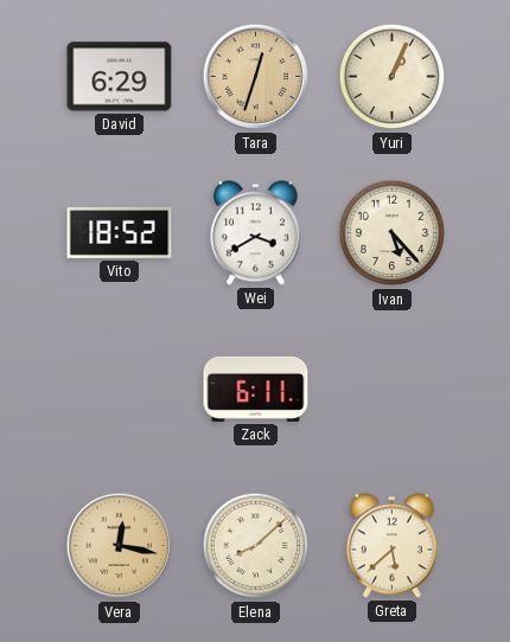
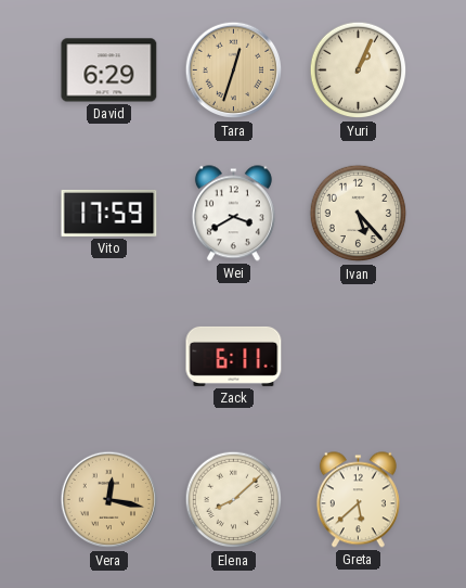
Vito: 18:52 -> 17:59 (109, 213)
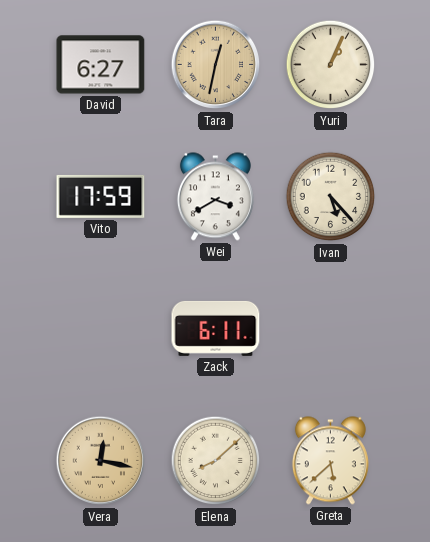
David: 6:29 -> 6:27 (101, 65)
Tara: 12:33 -> 12:32 (216, 65)
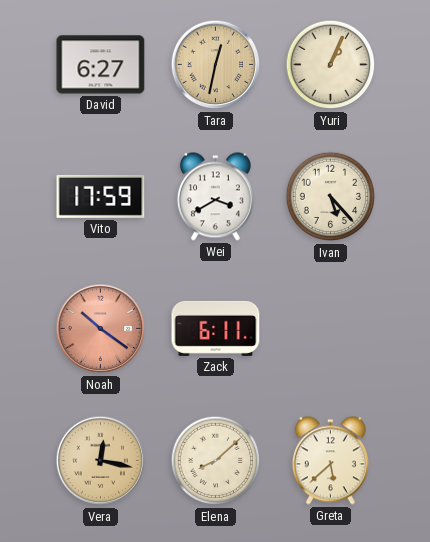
Noah: none -> 10:21 (101, 329)
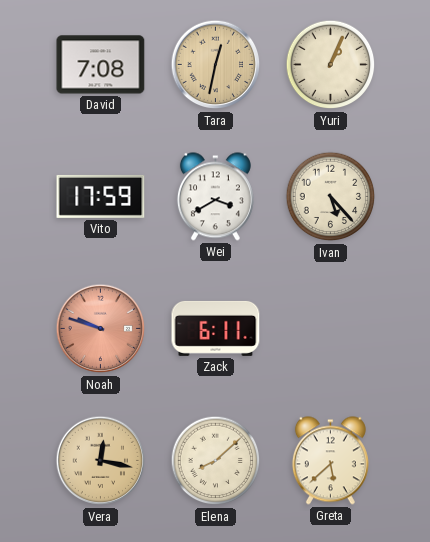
David: 6:27 -> 7:08 (101, 65)
Noah: 10:21 -> 9:48 (101, 329)
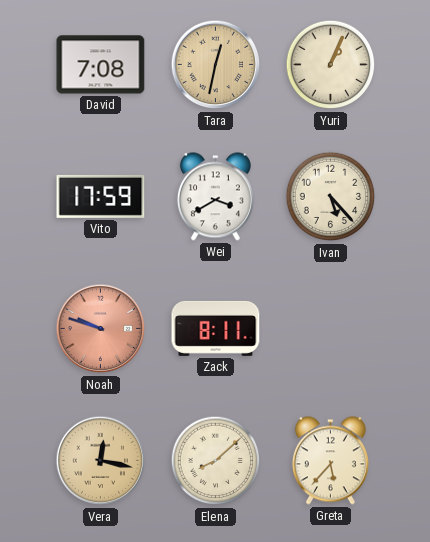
Zack: 6:11 -> 8:11 (216, 328)
Greta: 5:38 -> 5:37 (330, 461)
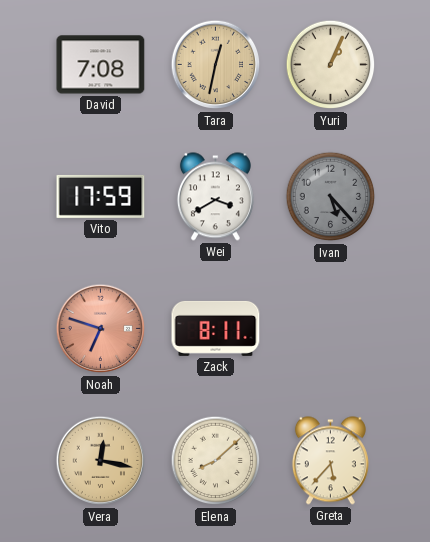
Ivan dial: cream -> grey (331, 197)
Noah: 9:48 -> 6:48 (101, 329)
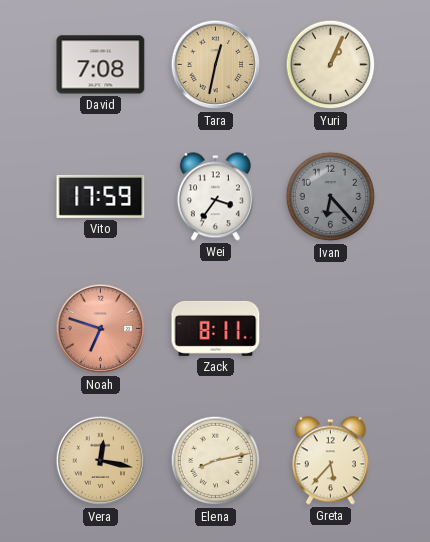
Wei: 3:40 -> 3:36 (215, 197)
Ivan: 5:23 -> 6:23 (331, 197)
Elena: 8:08 -> 8:13 (216, 461)
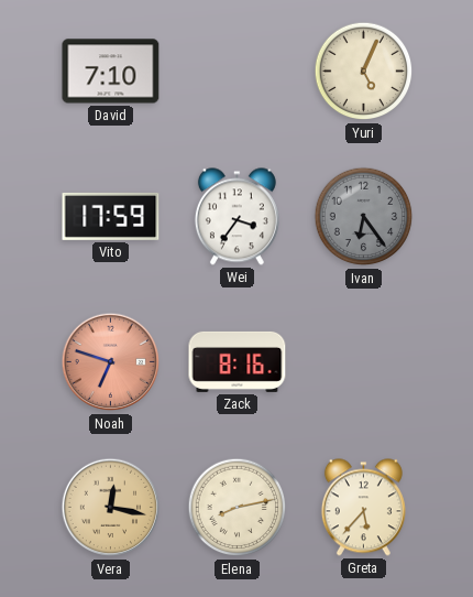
David: 7:08 -> 7:10 (111, 72)
Tara: 12:32 -> none (216, 65)
Yuri: 1:04 -> 5:04 (364, 72)
Ivan: 6:23 -> 6:24 (364, 217)
Zack: 8:11 -> 8:16 (238, 361)
